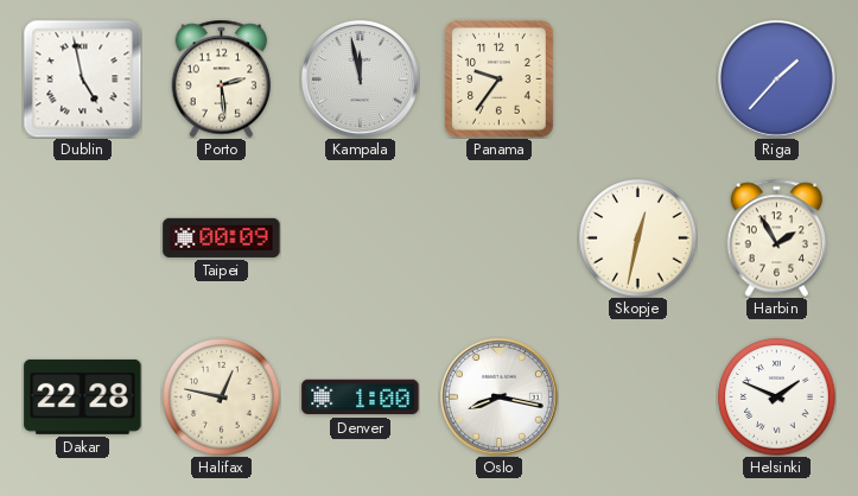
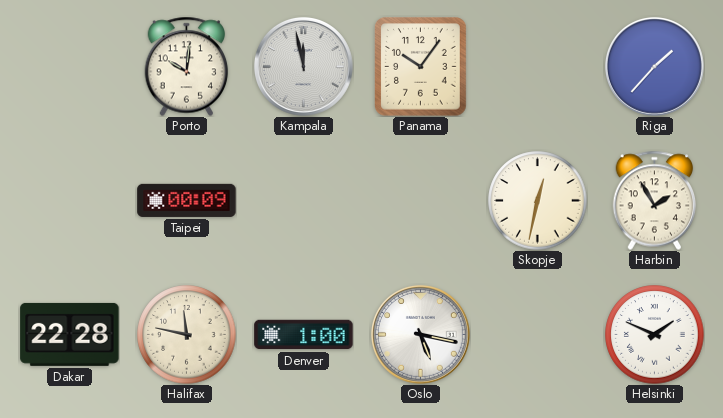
Dublin: 4:58 -> none (82, 78)
Porto: 2:29 -> 10:01 (187, 66)
Panama: 9:36 -> 10:06 (421, 67)
Halifax: 12:47 -> 11:47 (187, 335)
Oslo: 8:17 -> 5:17 (420, 334)
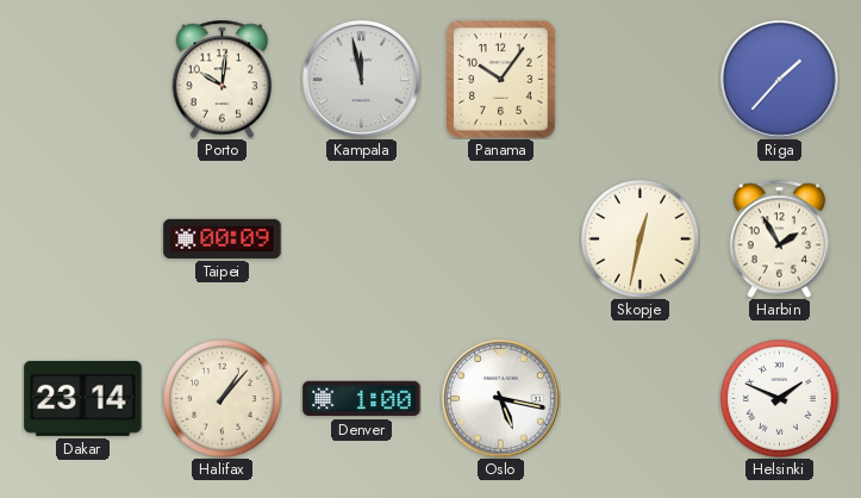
Dakar: 22:28 -> 23:14 (83, 398)
Halifax: 11:47 -> 1:07 (223, 399)
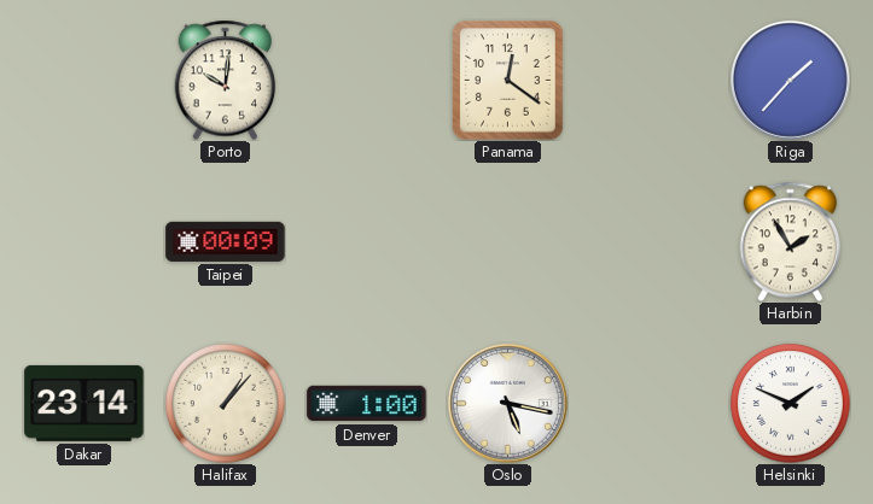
Kampala: 11:58 -> none (361, 79)
Panama: 10:06 -> 12:21 (508, 81)
Skopje: 12:32 -> none (641, 239)
